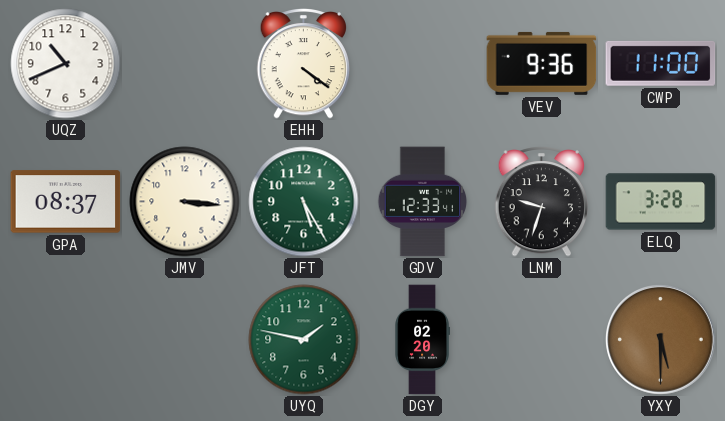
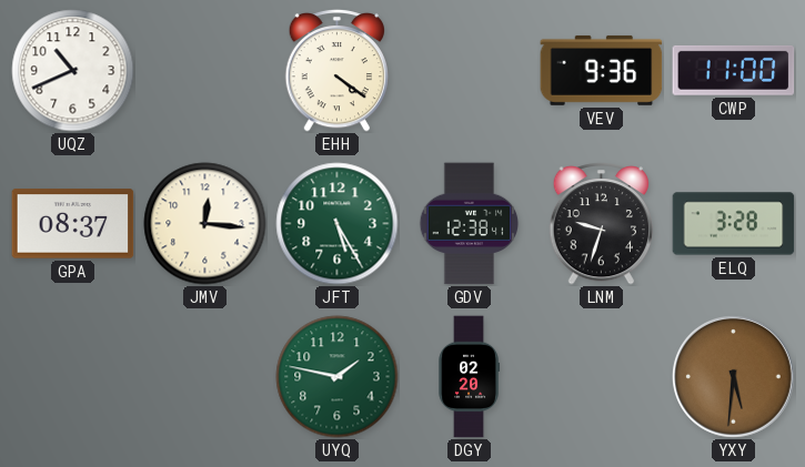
JMV: 3:16 -> 12:16 (205, 224)
GDV: 12:33 -> 12:38 (470, 224)
YXY: 5:30 -> 5:31 (734, 377)
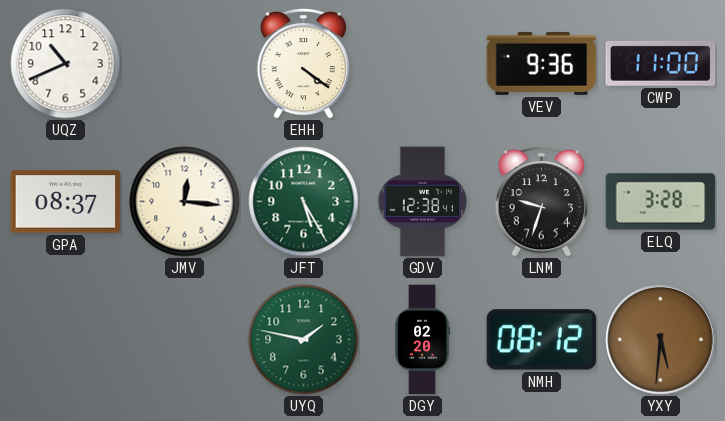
NMH: none -> 08:12 (542, 340)
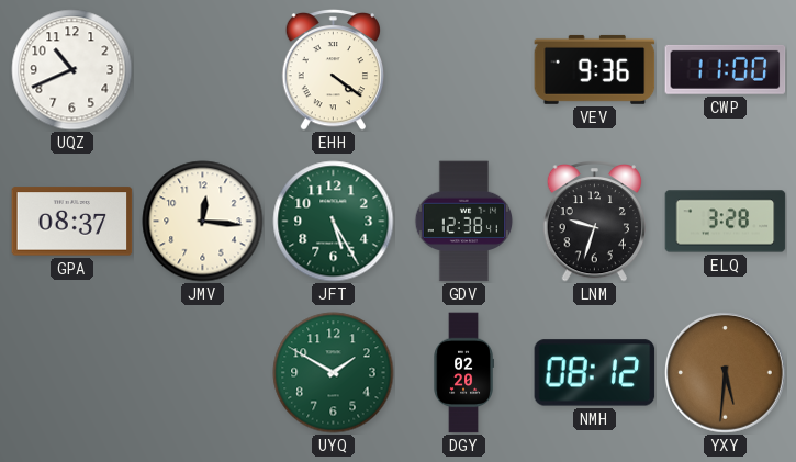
UYQ: 1:47 -> 1:50 (334, 373)
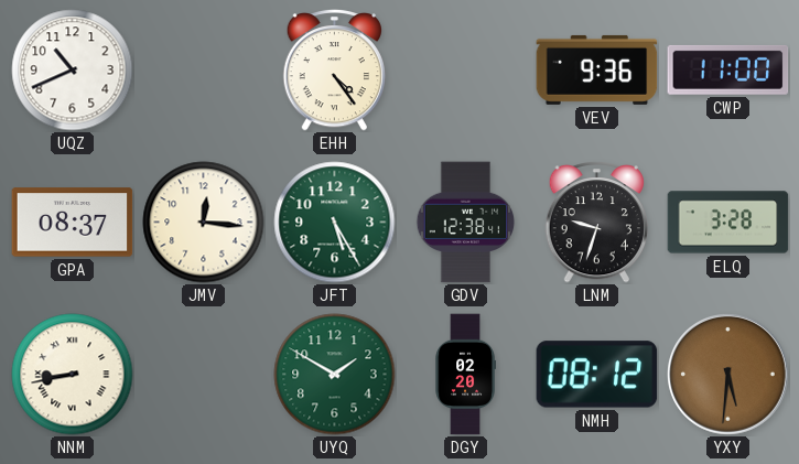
EHH: 4:21 -> 4:24 (334, 71)
NNM: none -> 8:43 (73, 375)
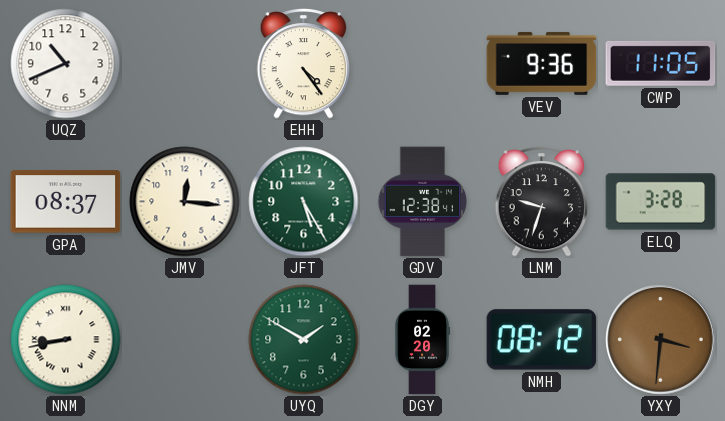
CWP: 11:00 -> 11:05 (661, 63)
YXY: 5:31 -> 3:31 (661, 340)
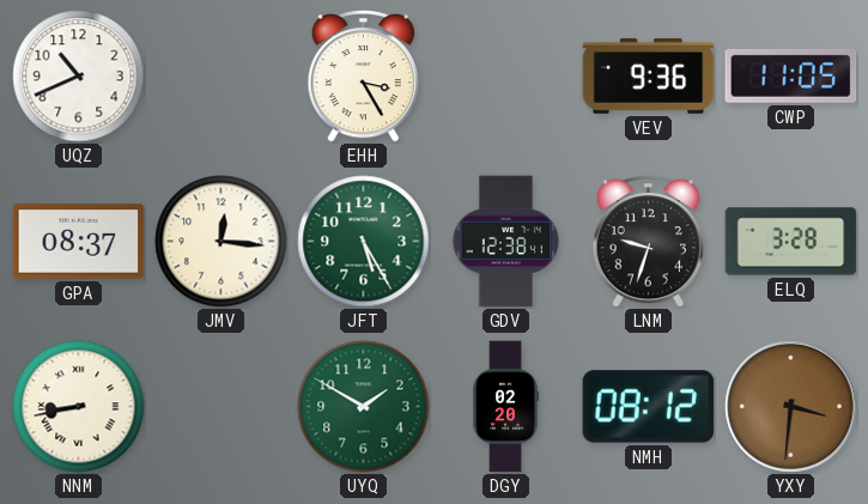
EHH: 4:24 -> 3:25 (363, 77)
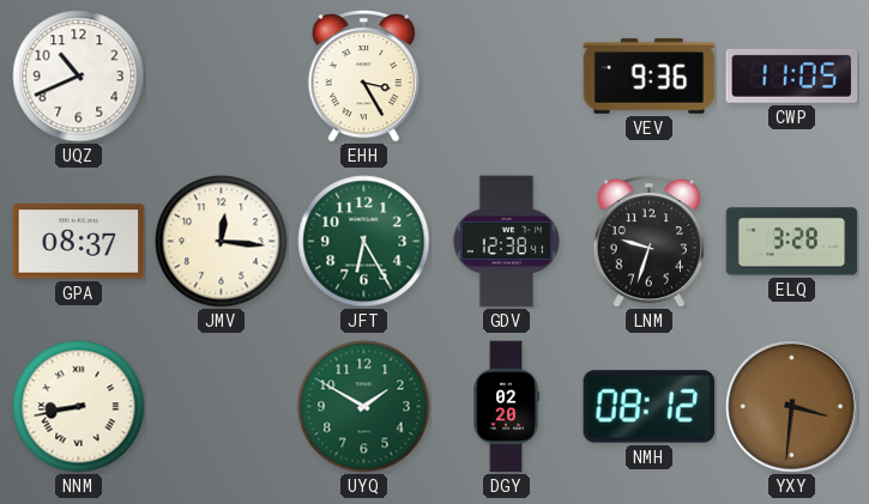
JFT: 5:25 -> 6:25 (364, 242)
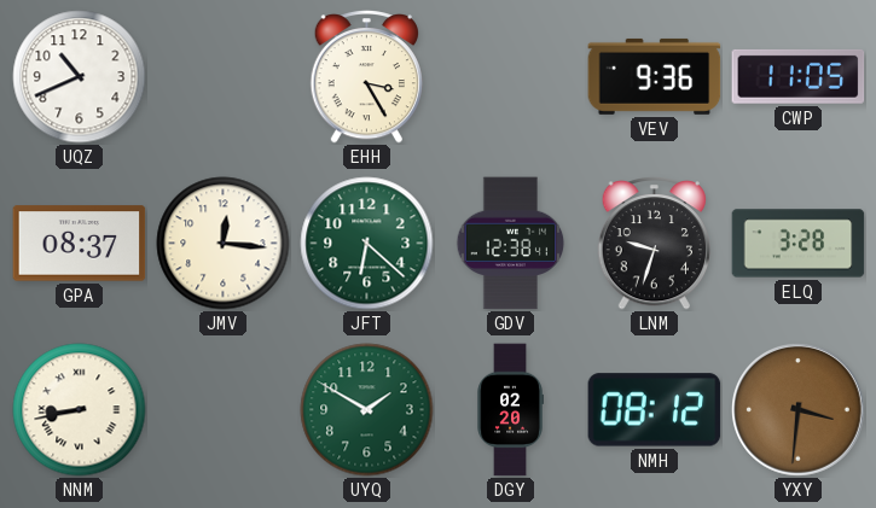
JFT: 6:25 -> 6:22 (367, 244)
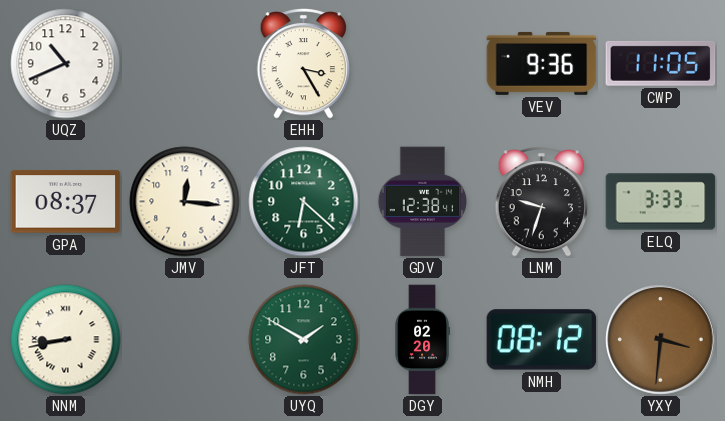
ELQ: 3:28 -> 3:33 (661, 202)
